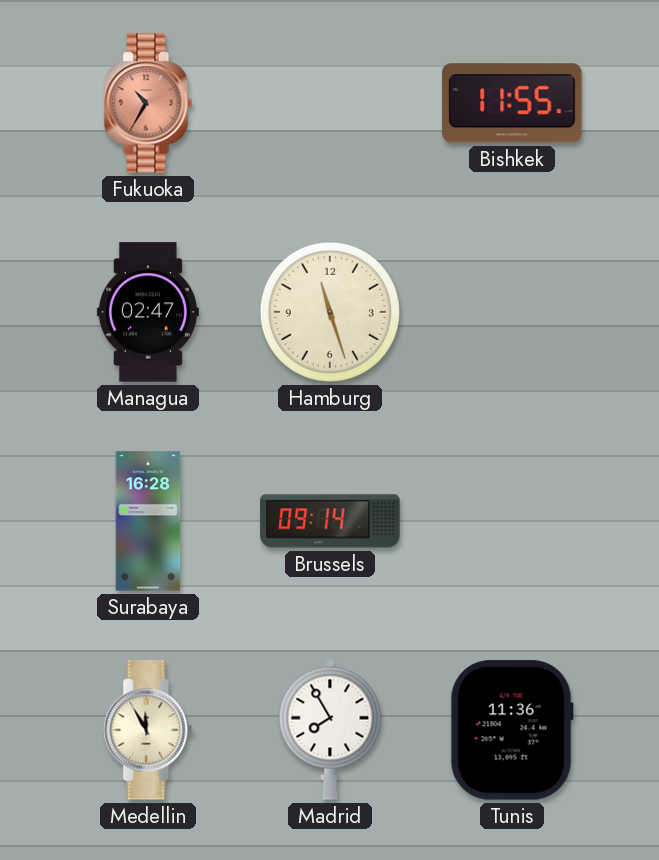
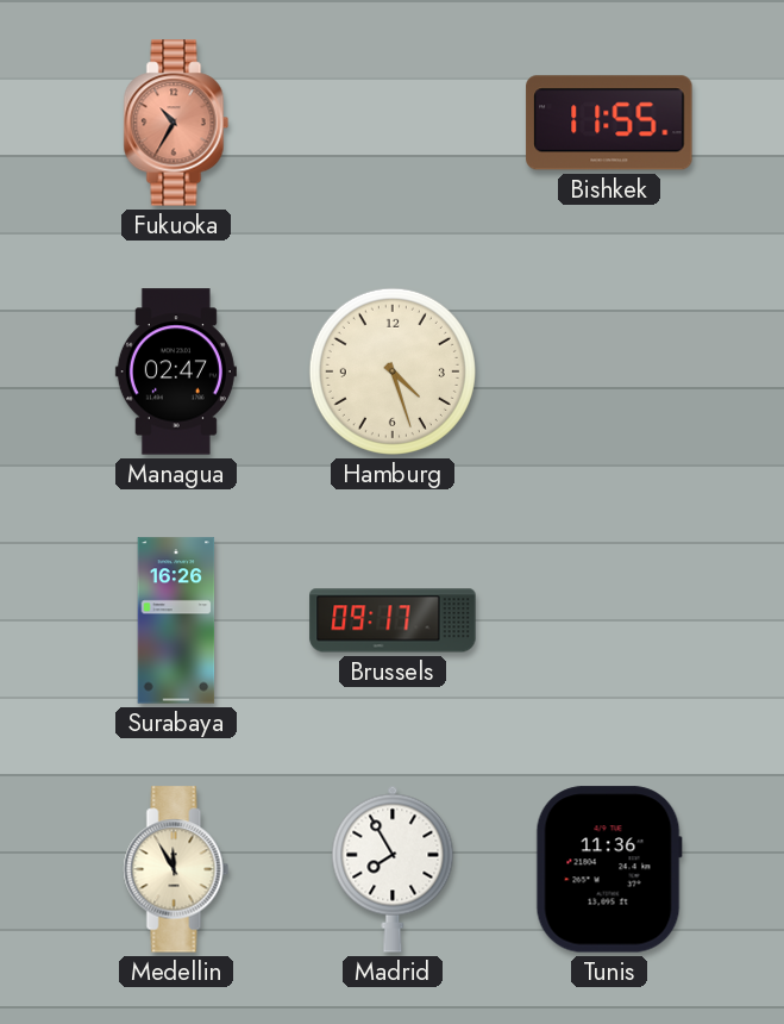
Hamburg: 11:27 -> 4:27 (393, 371)
Surabaya: 16:28 -> 16:26 (176, 620)
Brussels: 09:14 -> 09:17 (393, 620)
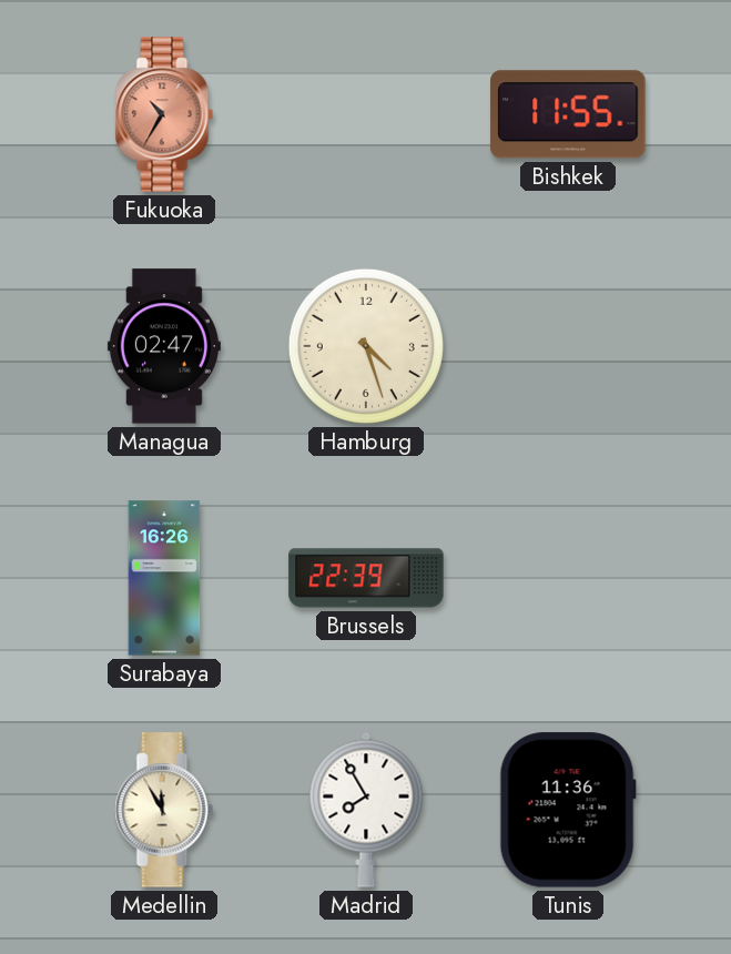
Brussels: 09:17 -> 22:39 (366, 578)
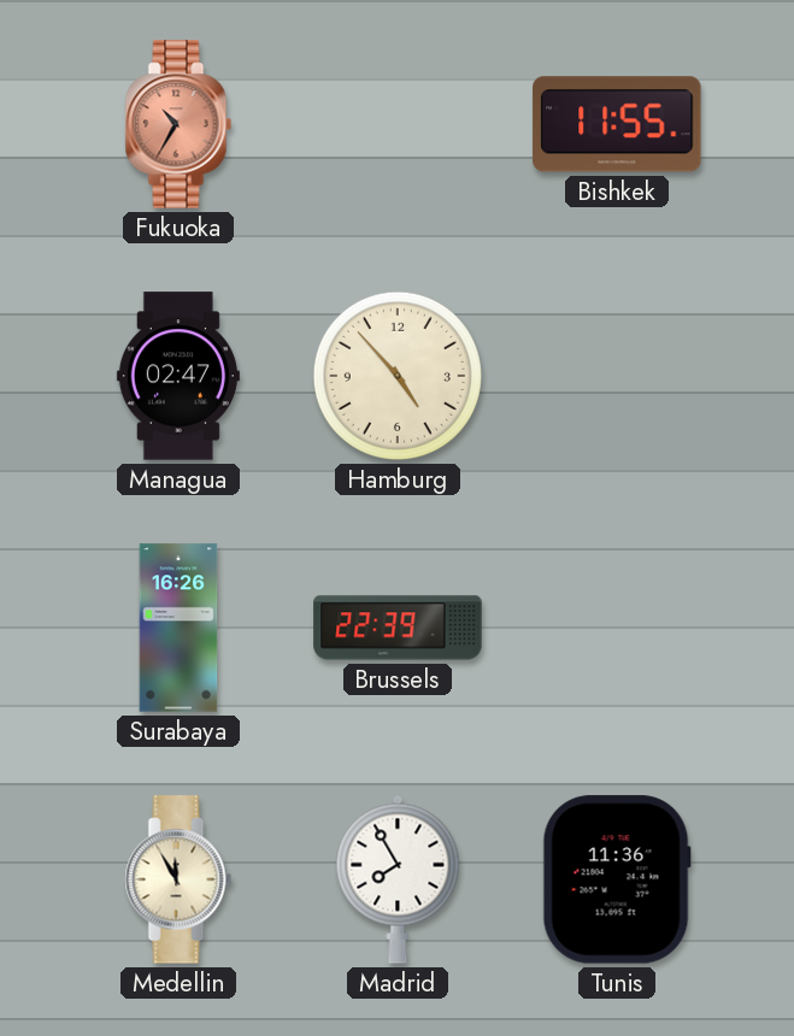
Hamburg: 4:27 -> 4:53 (398, 376)
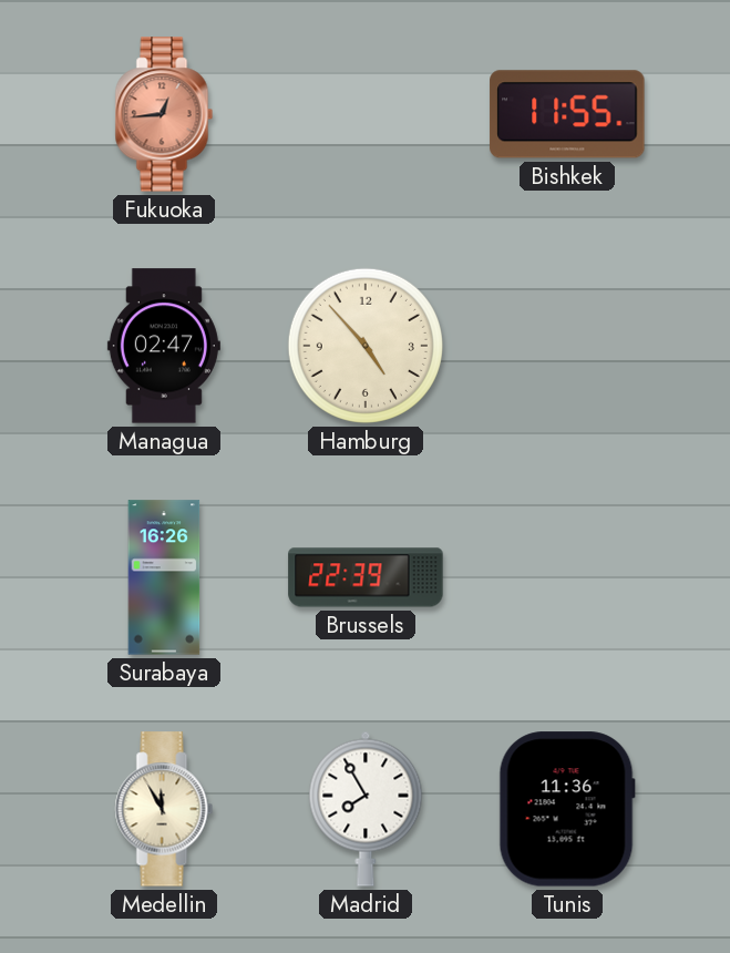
Fukuoka: 10:35 -> 12:44 (164, 114)
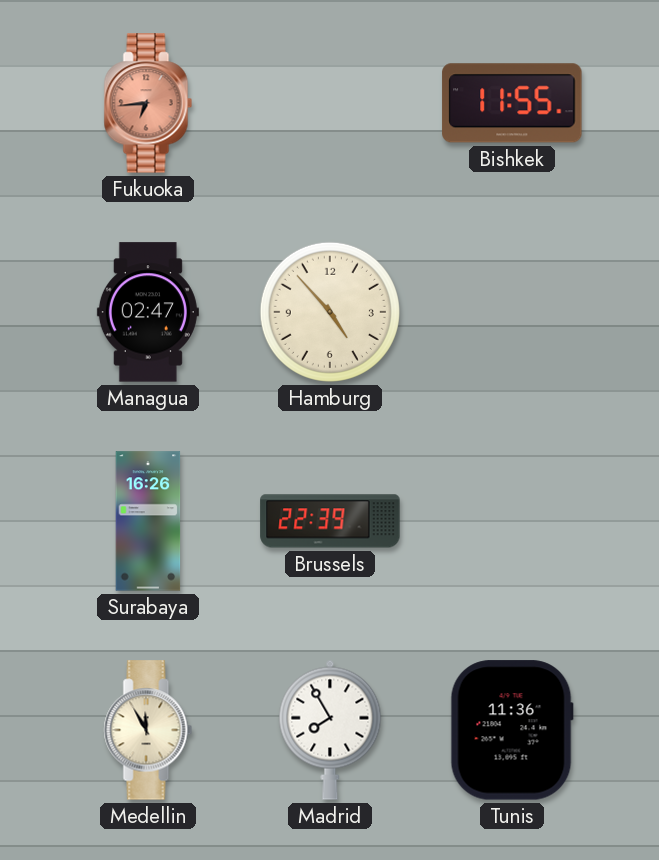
Fukuoka: 12:44 -> 6:44 (148, 103)
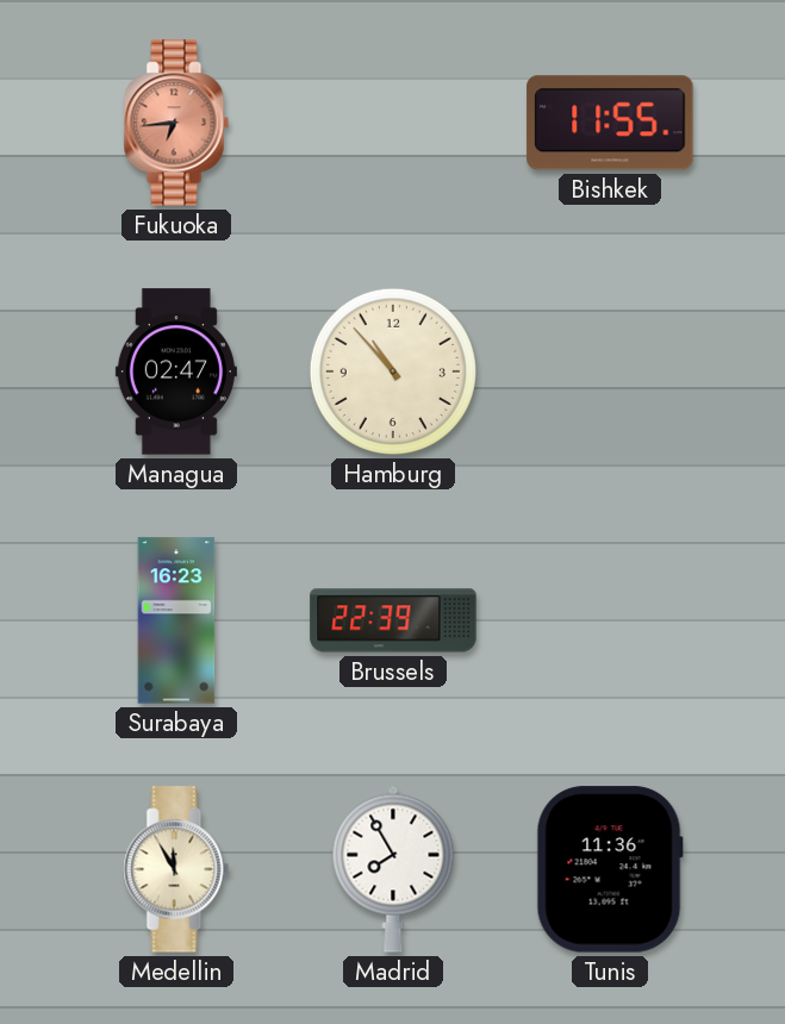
Hamburg: 4:53 -> 10:53 (393, 371)
Surabaya: 16:26 -> 16:23 (176, 620)
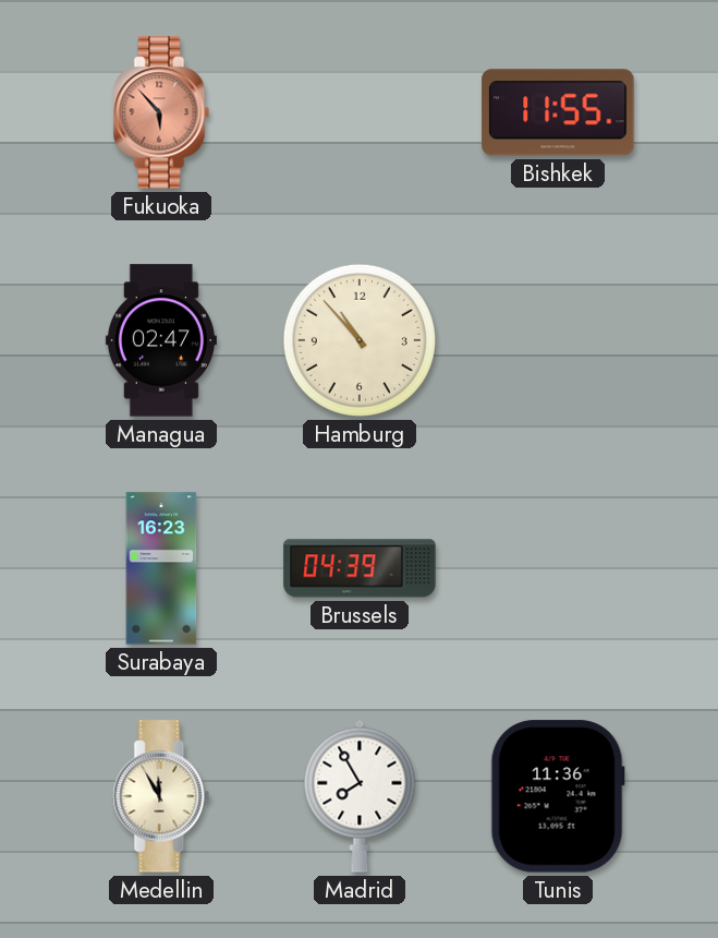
Fukuoka: 6:44 -> 5:53 (161, 112)
Brussels: 22:39 -> 04:39 (360, 568)
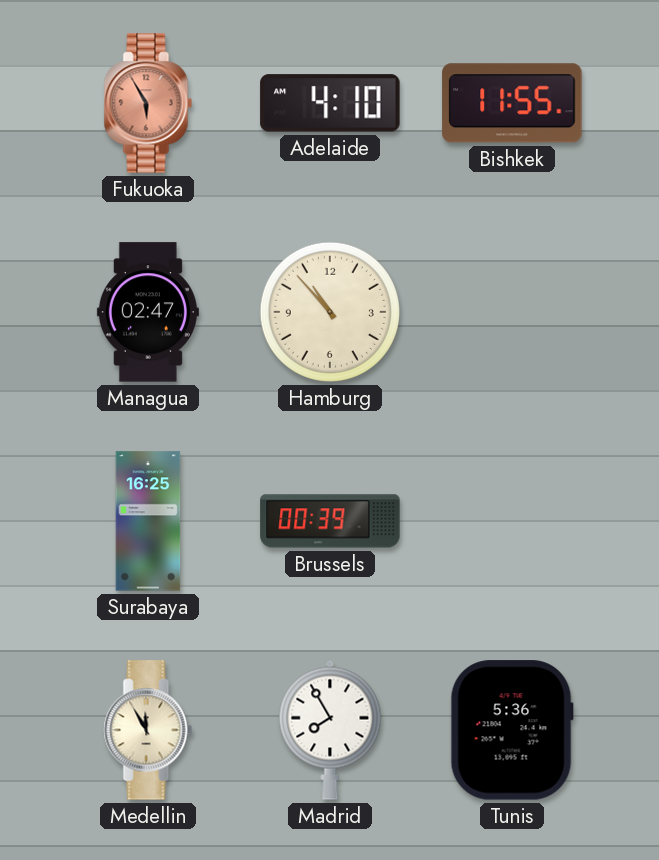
Fukuoka: 5:53 -> 5:55 (148, 103)
Adelaide: none -> 4:10 (330, 103)
Surabaya: 16:23 -> 16:25 (148, 521)
Brussels: 04:39 -> 00:39 (330, 521)
Tunis: 11:36 -> 5:36 (512, 730)
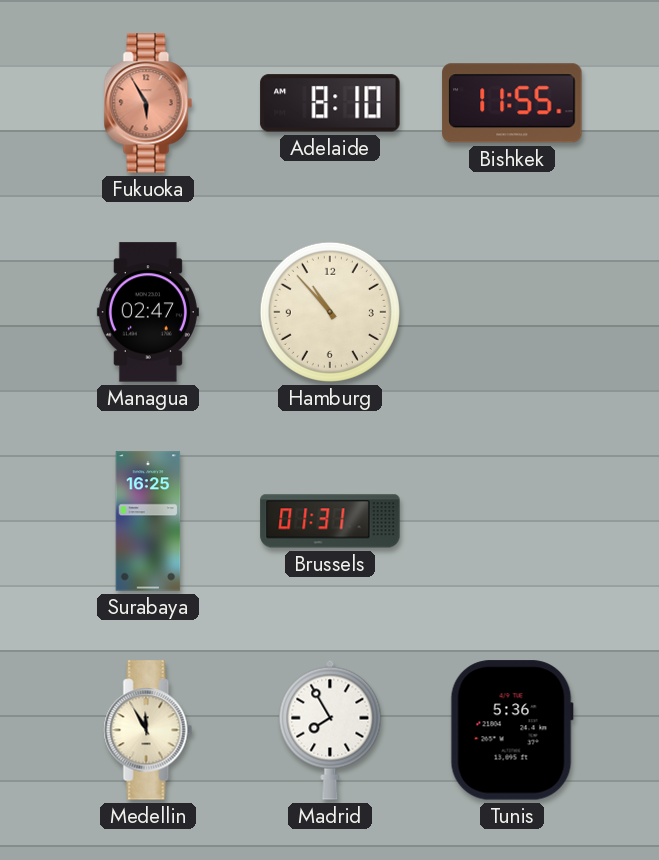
Adelaide: 4:10 -> 8:10 (330, 103)
Brussels: 00:39 -> 01:31 (330, 521)
